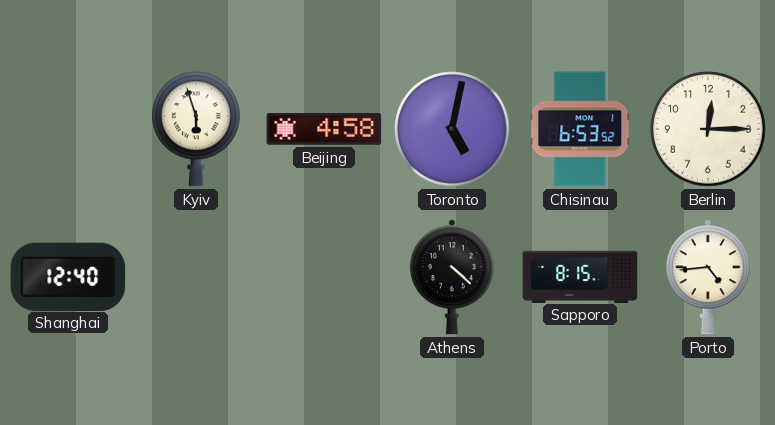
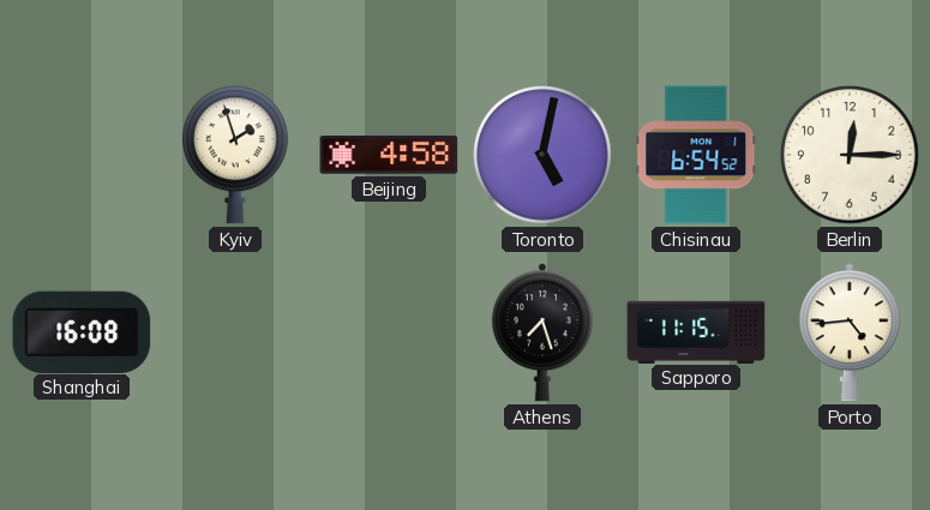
Kyiv: 5:57 -> 1:57 (235, 155)
Chisinau: 6:53 -> 6:54 (696, 155)
Shanghai: 12:40 -> 16:08 (82, 331)
Athens: 4:22 -> 7:27 (542, 332)
Sapporo: 8:15 -> 11:15 (696, 331)
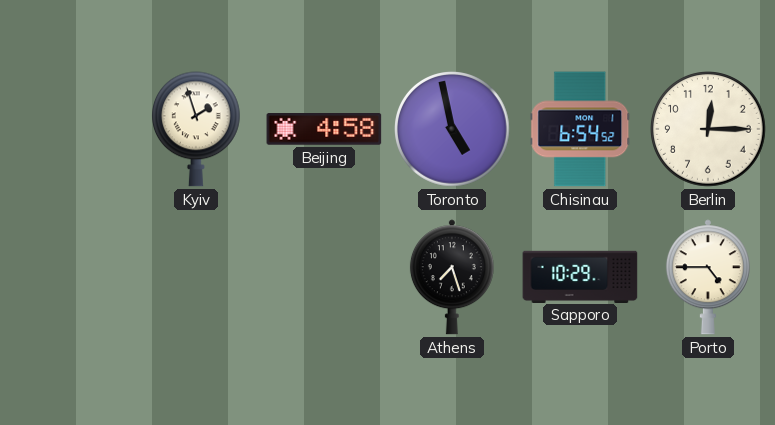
Toronto: 5:02 -> 4:58 (453, 130)
Shanghai: 16:08 -> none (82, 331)
Sapporo: 11:15 -> 10:29 (580, 276)
Porto: 4:44 -> 4:45 (708, 277)
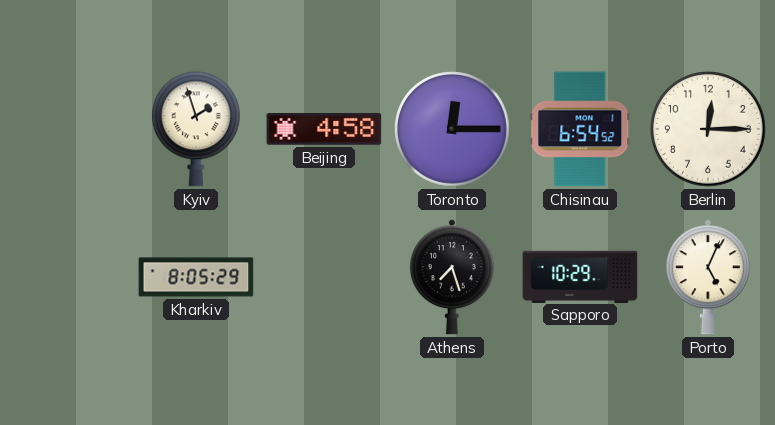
Toronto: 4:58 -> 12:15 (453, 130)
Kharkiv: none -> 8:05 (196, 277)
Porto: 4:45 -> 5:04 (708, 277)
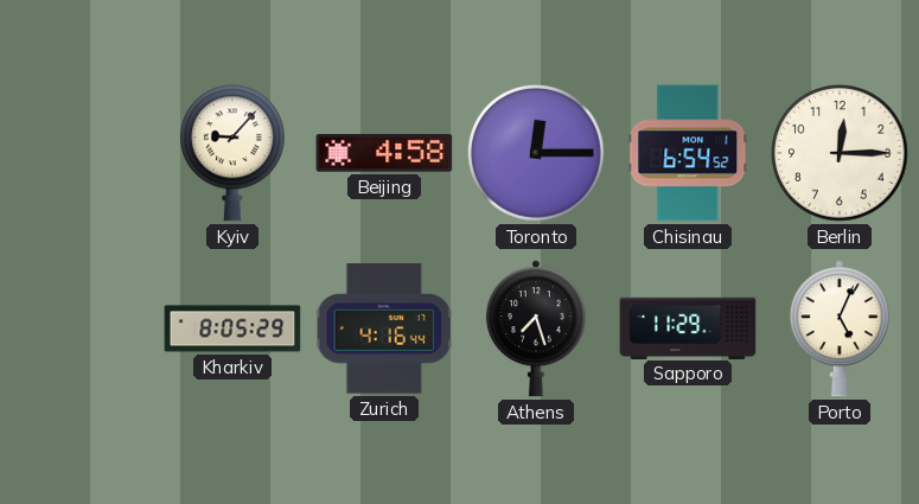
Kyiv: 1:57 -> 9:07 (232, 153)
Zurich: none -> 4:16 (384, 328)
Sapporo: 10:29 -> 11:29 (688, 327)
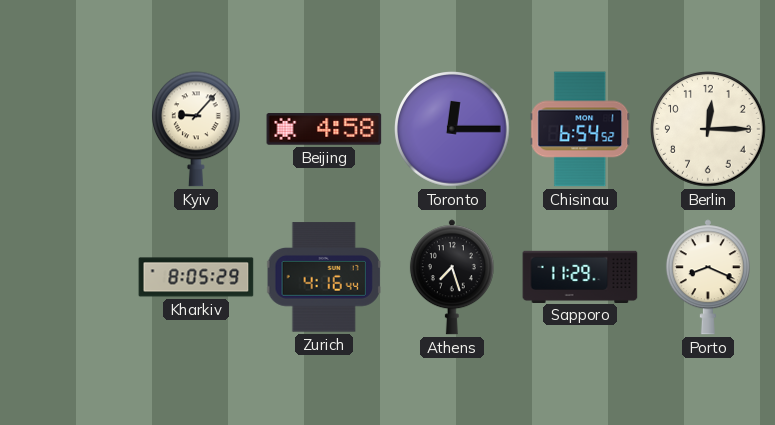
Porto: 5:04 -> 8:19 (708, 277)
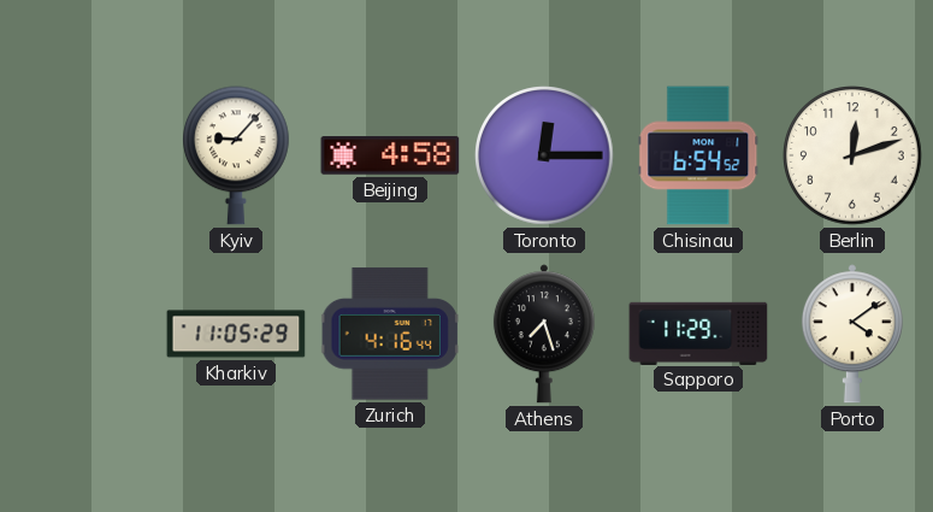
Berlin: 12:15 -> 12:12 (854, 157)
Kharkiv: 8:05 -> 11:05 (236, 334)
Porto: 8:19 -> 4:09 (852, 334)
